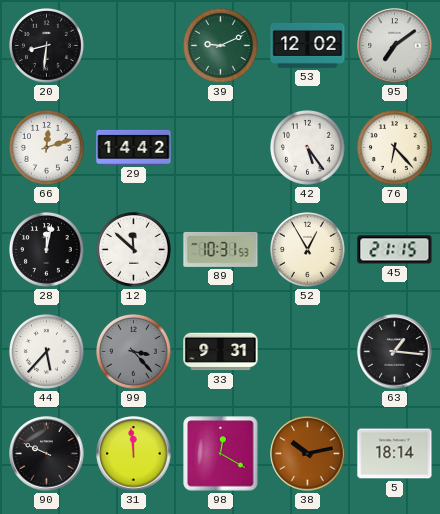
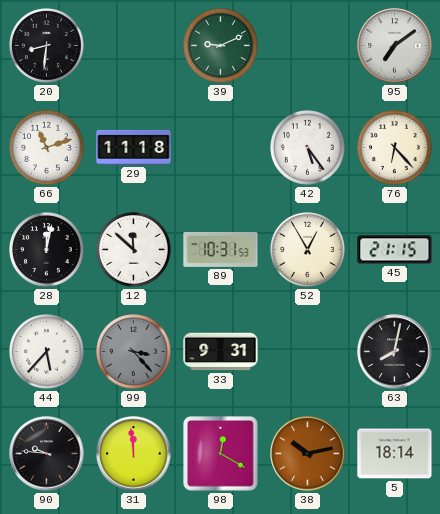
53: 12:02 -> none (308, 45)
66: 12:12 -> 11:12 (47, 148)
29: 14:42 -> 11:18 (134, 147)
63: 1:16 -> 8:02 (395, 352)
90: 9:49 -> 9:46 (47, 454)
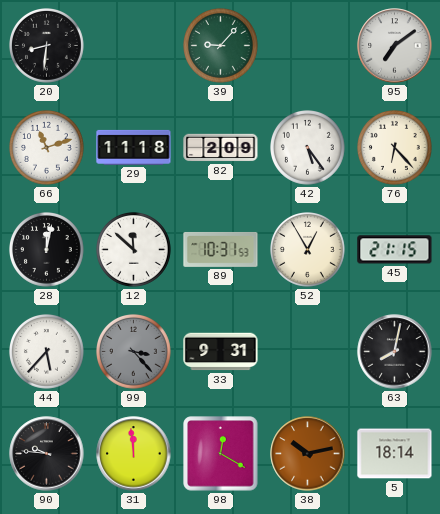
39: 9:11 -> 9:07 (221, 46)
82: none -> 2:09 (221, 148)
